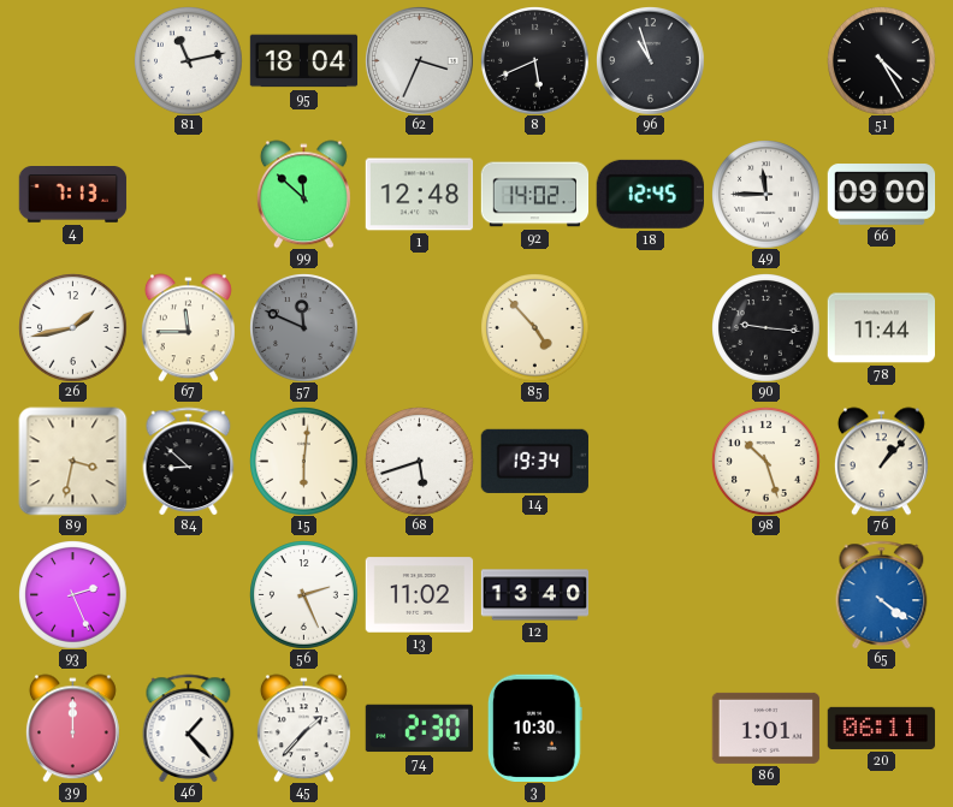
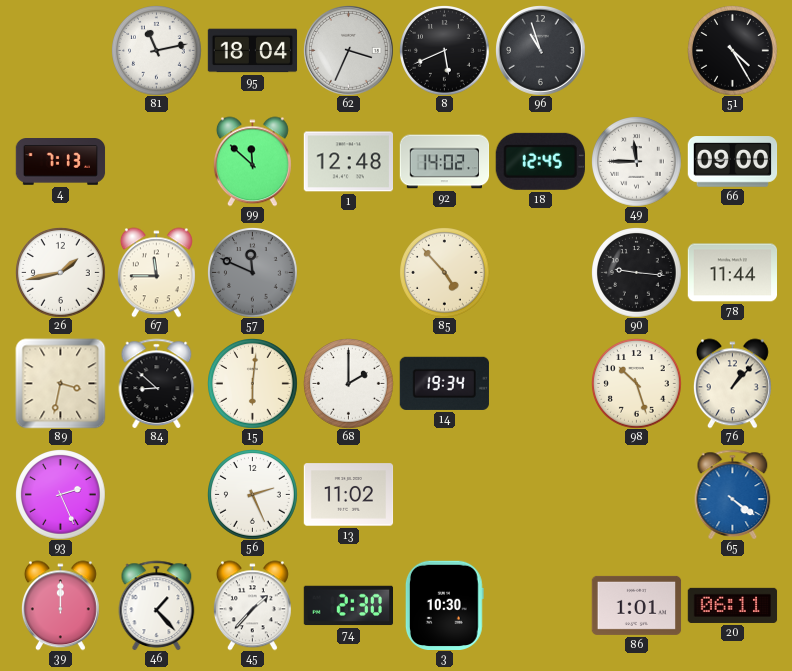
68: 5:42 -> 2:00 (349, 384)
12: 13:40 -> none (534, 595)
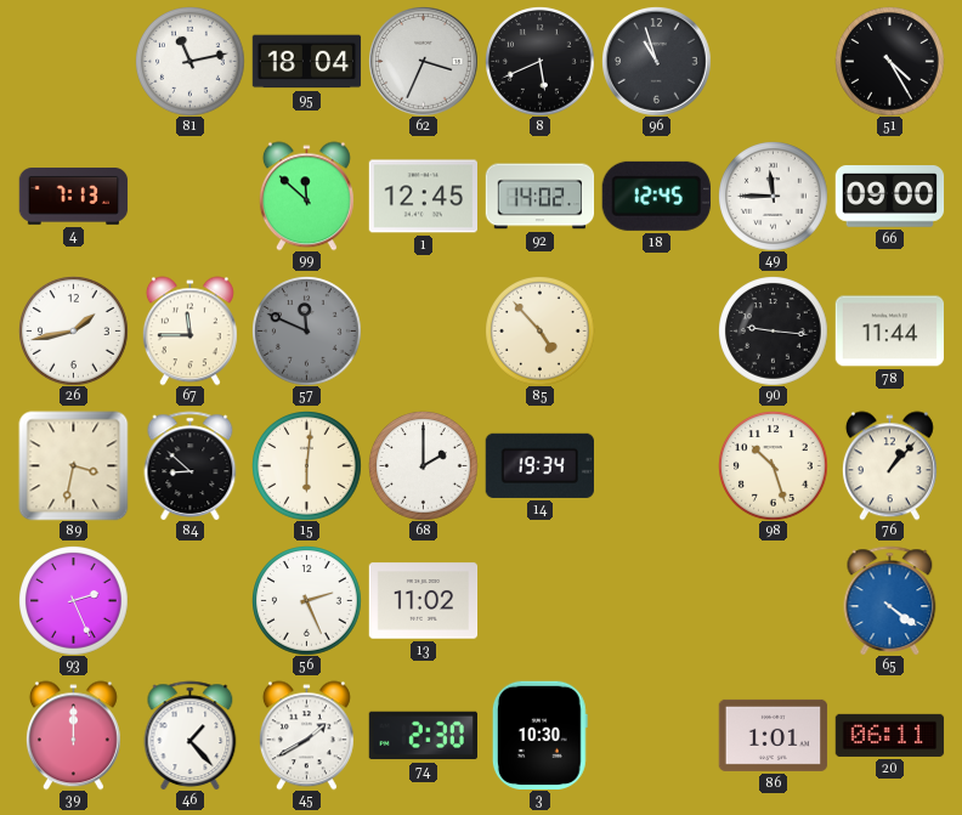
1: 12:48 -> 12:45 (423, 197)
45: 1:37 -> 1:40 (306, 735)
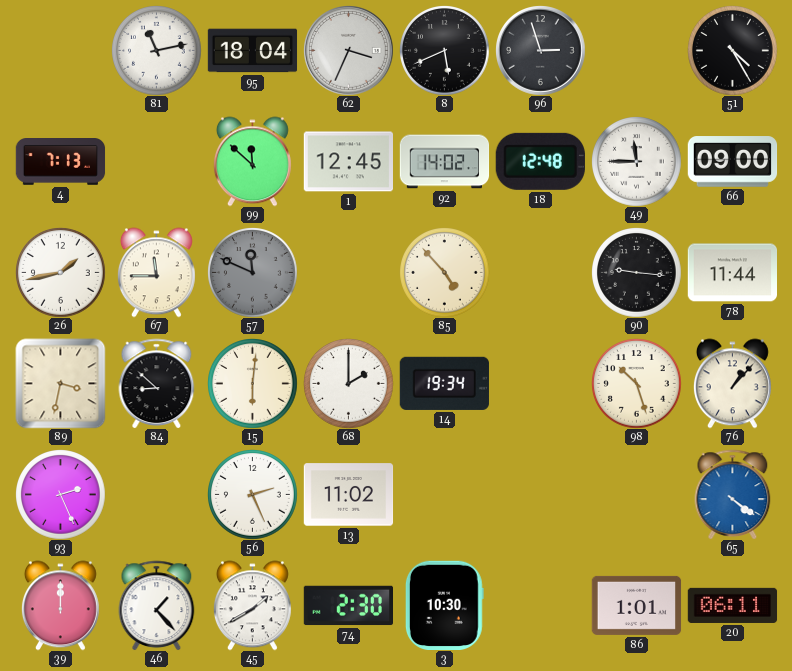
96: 10:57 -> 2:57 (541, 51)
18: 12:45 -> 12:48 (540, 161)
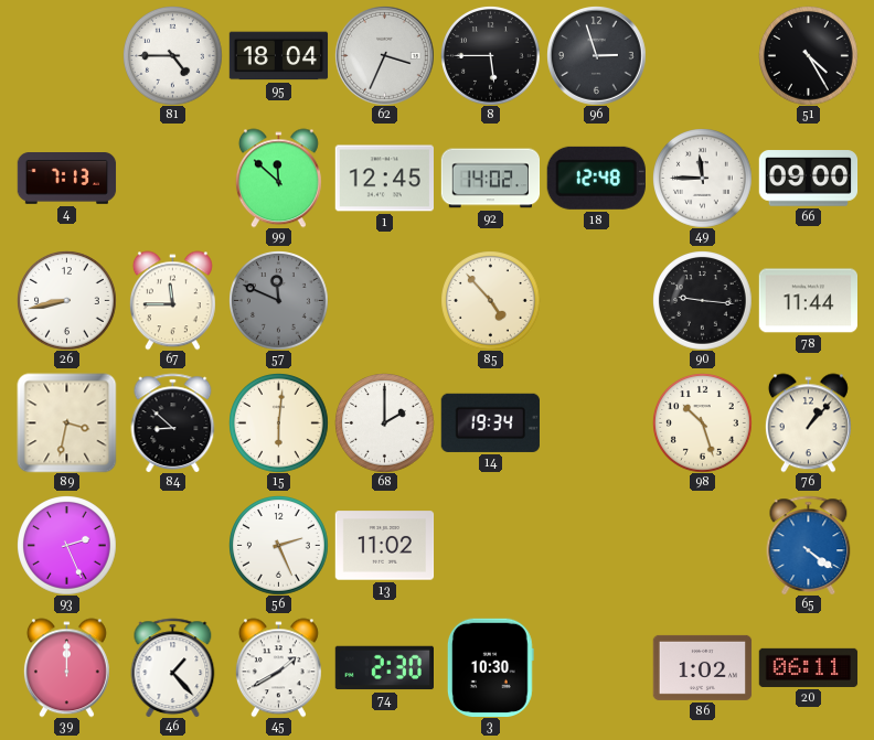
81: 11:13 -> 4:45 (173, 56)
8: 5:41 -> 5:45 (491, 56)
26: 1:43 -> 8:43 (67, 301)
86: 1:01 -> 1:02 (702, 667)
